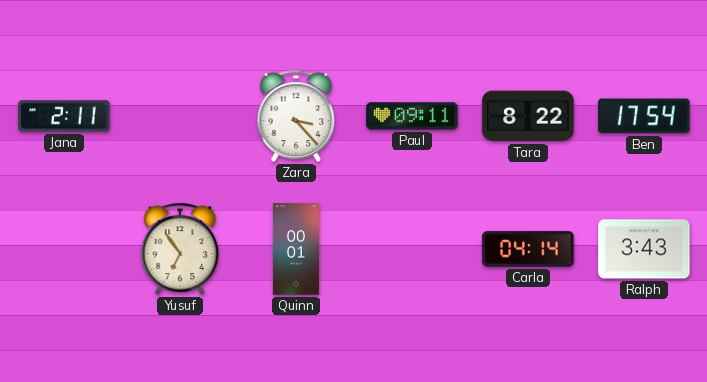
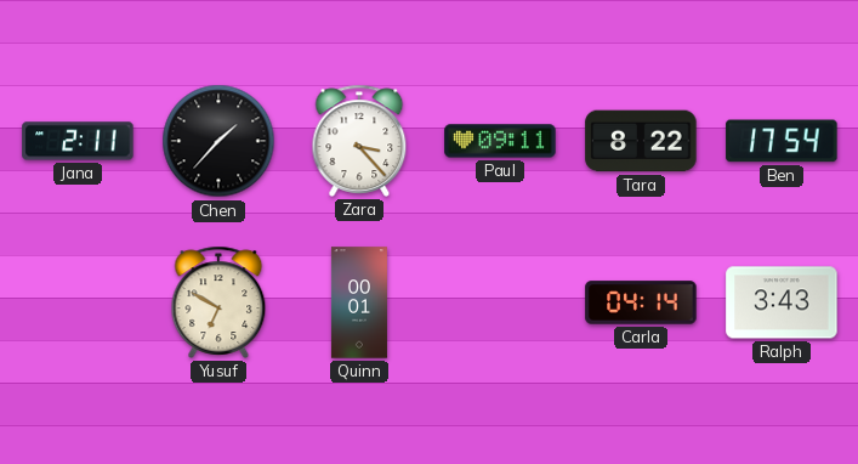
Chen: none -> 1:37 (218, 141)
Yusuf: 6:54 -> 6:50 (218, 302)
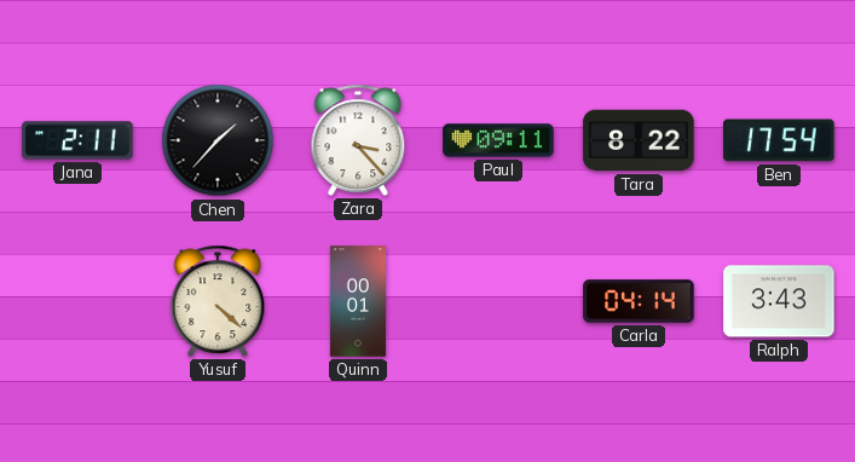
Yusuf: 6:50 -> 4:22 (218, 301)
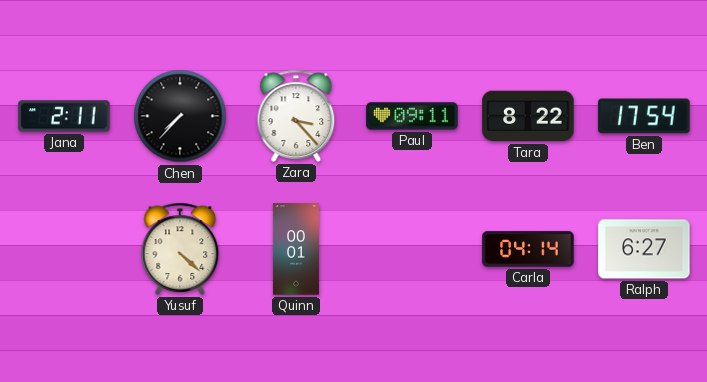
Chen: 1:37 -> 7:37 (180, 116)
Ralph: 3:43 -> 6:27 (644, 249)
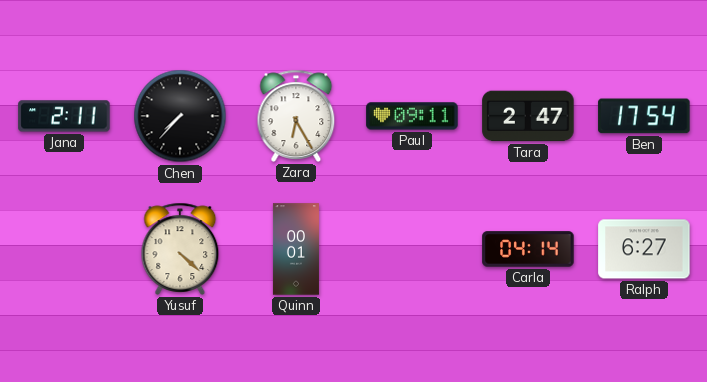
Zara: 3:23 -> 6:25 (296, 116)
Tara: 8:22 -> 2:47 (528, 116)
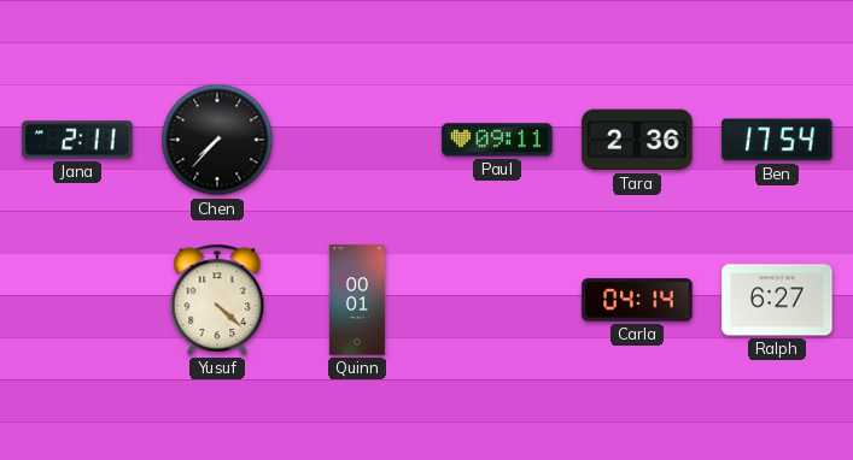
Zara: 6:25 -> none (296, 116)
Tara: 2:47 -> 2:36 (637, 140)
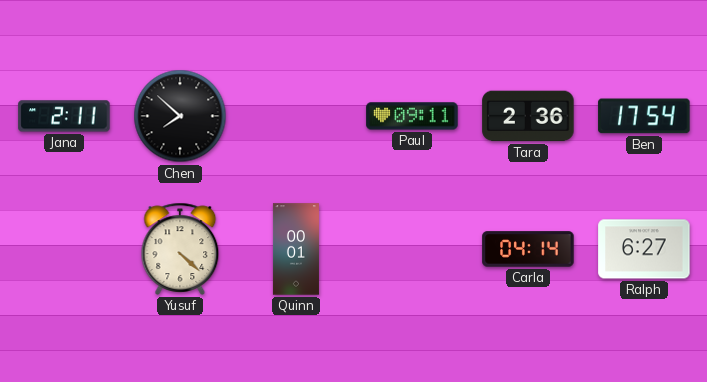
Chen: 7:37 -> 7:52 (180, 116)
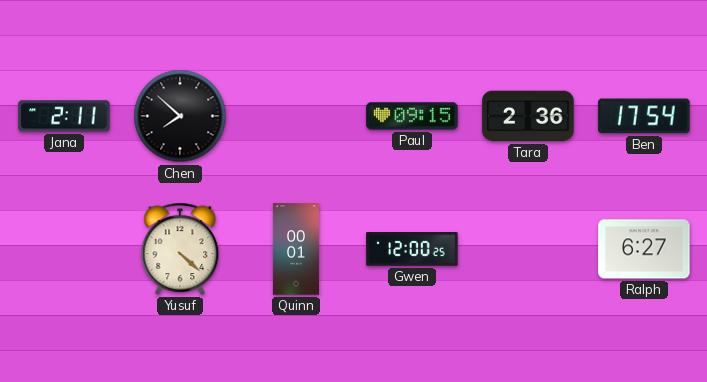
Paul: 09:11 -> 09:15 (412, 116)
Gwen: none -> 12:00 (412, 249)
Carla: 04:14 -> none (528, 249)
